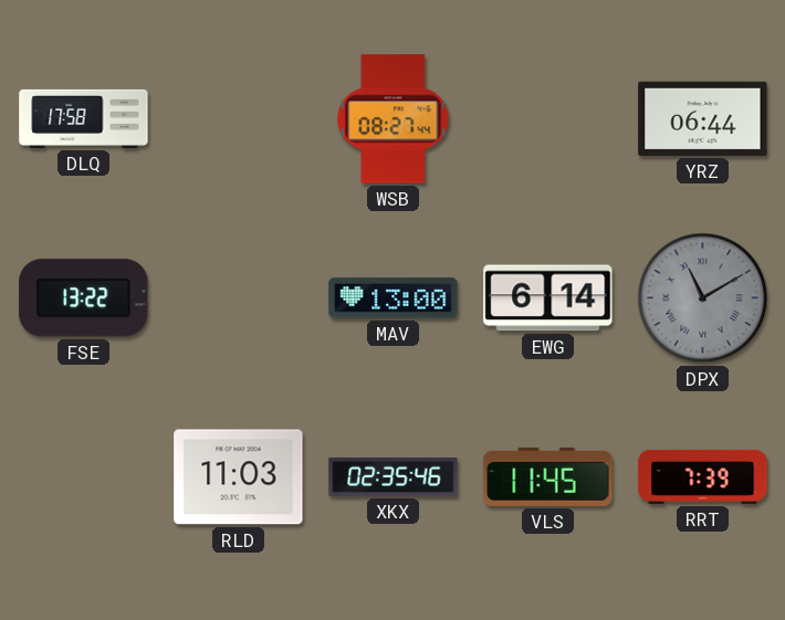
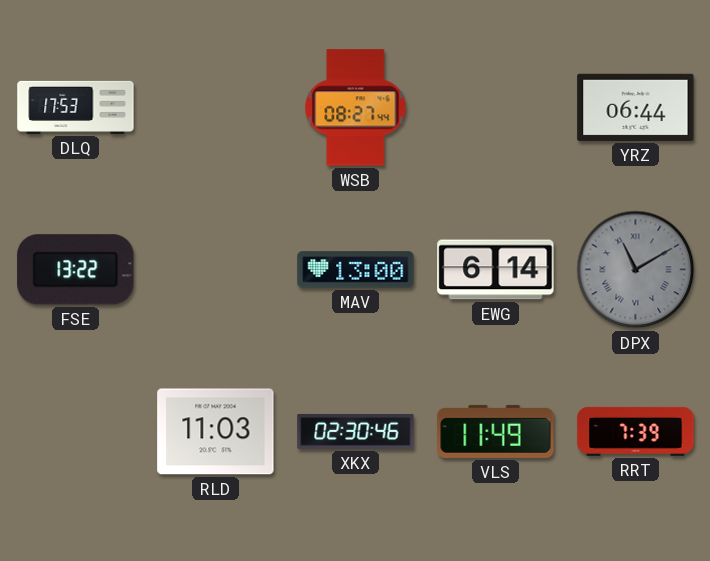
DLQ: 17:58 -> 17:53 (76, 107)
XKX: 02:35 -> 02:30 (356, 431)
VLS: 11:45 -> 11:49 (496, 431)
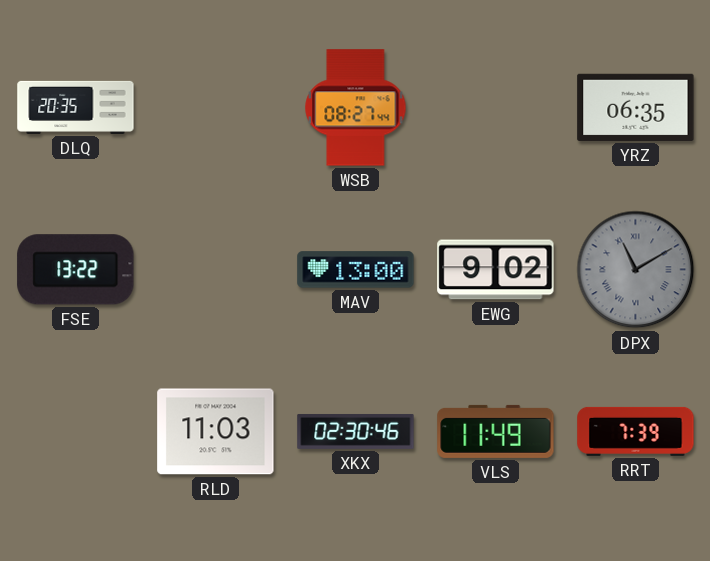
DLQ: 17:53 -> 20:35 (76, 107)
YRZ: 06:44 -> 06:35 (636, 107)
EWG: 6:14 -> 9:02 (496, 270)
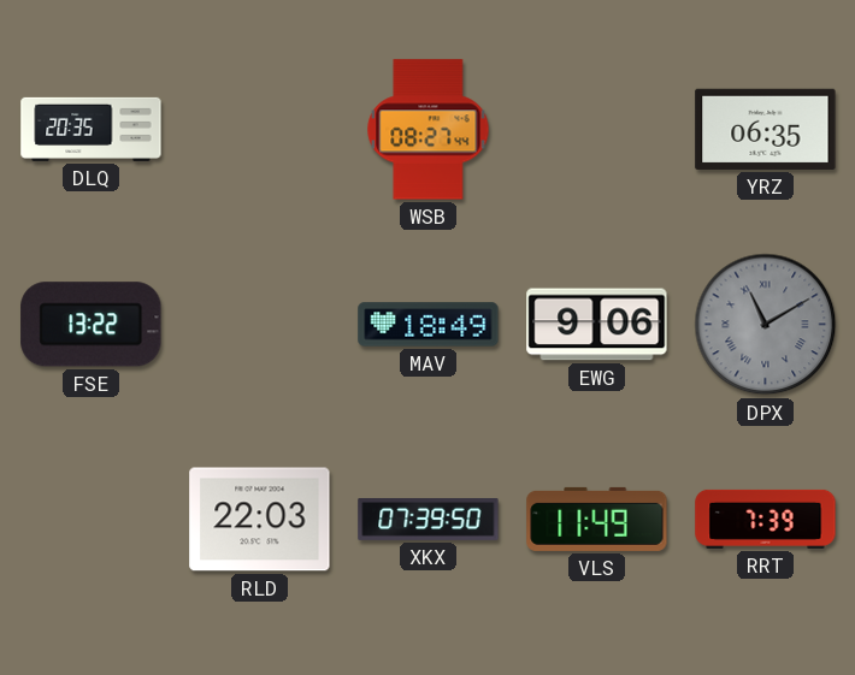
MAV: 13:00 -> 18:49 (429, 325)
EWG: 9:02 -> 9:06 (597, 325)
RLD: 11:03 -> 22:03 (260, 520)
XKX: 02:30 -> 07:39 (429, 519)
